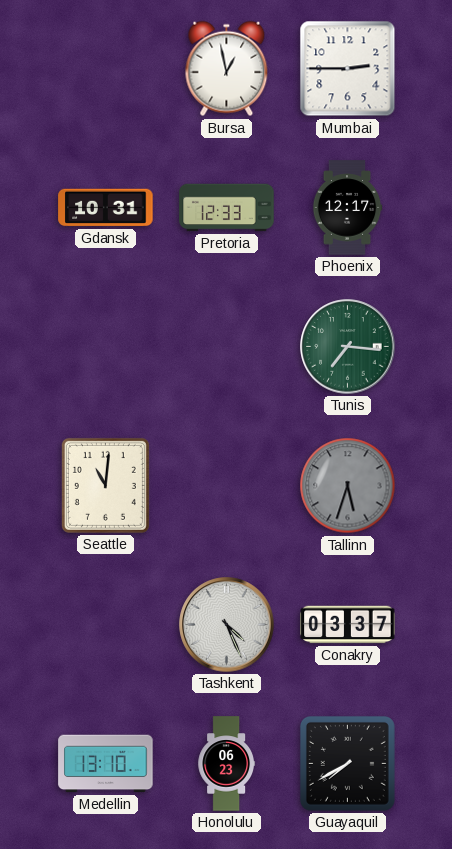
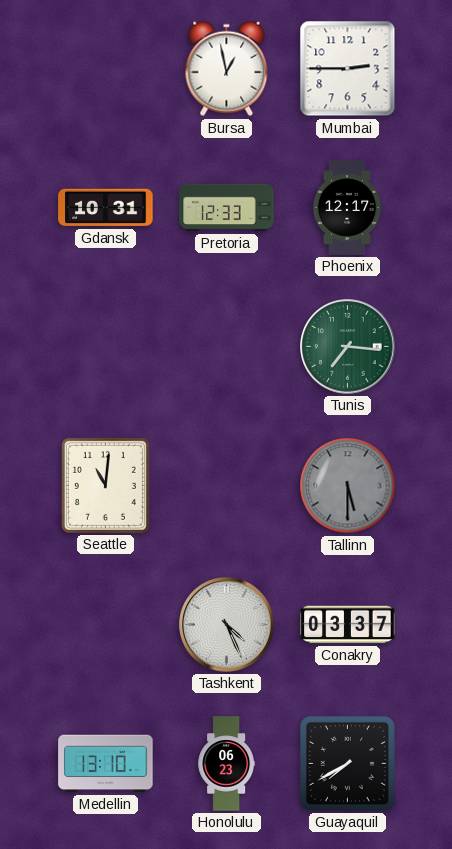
Tallinn: 5:33 -> 5:30 (348, 486)
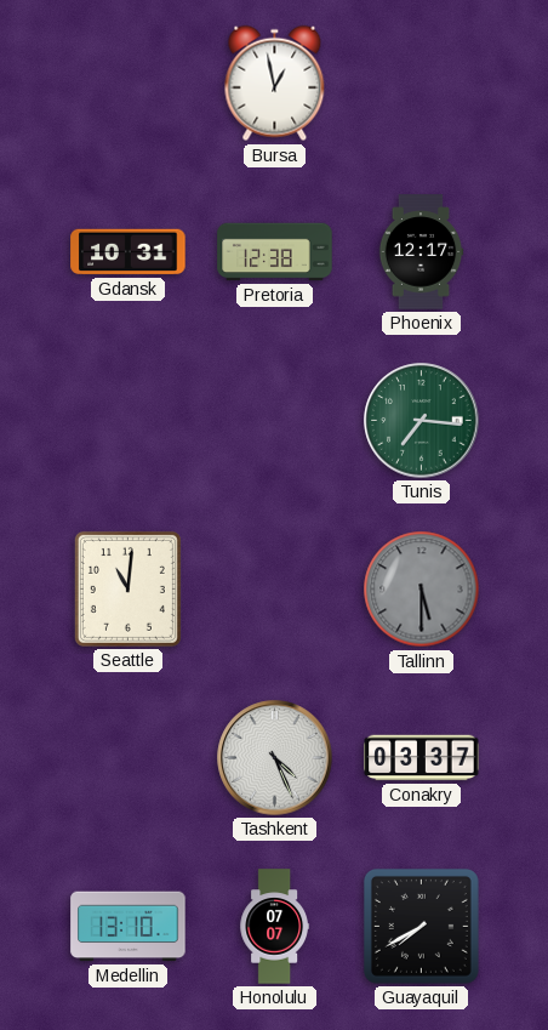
Mumbai: 2:45 -> none (348, 69)
Pretoria: 12:33 -> 12:38 (275, 252)
Honolulu: 06:23 -> 07:07 (274, 927)
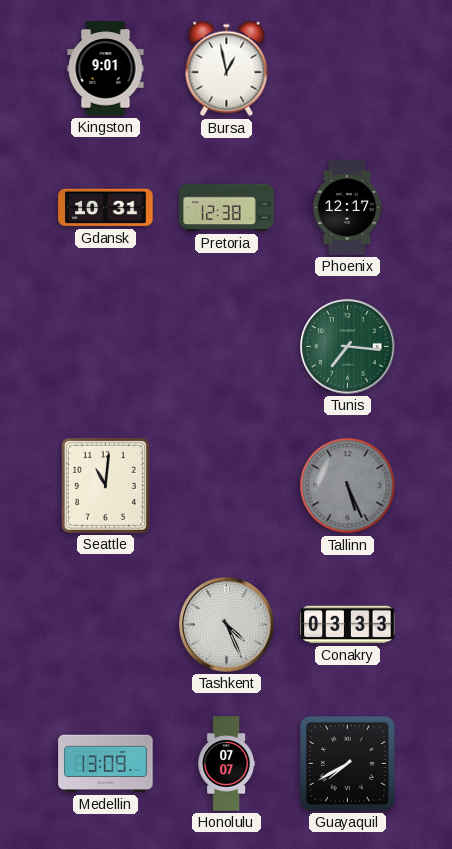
Kingston: none -> 9:01 (106, 69)
Tallinn: 5:30 -> 5:26 (348, 486)
Conakry: 03:37 -> 03:33 (348, 625)
Medellin: 13:10 -> 13:09 (106, 764)
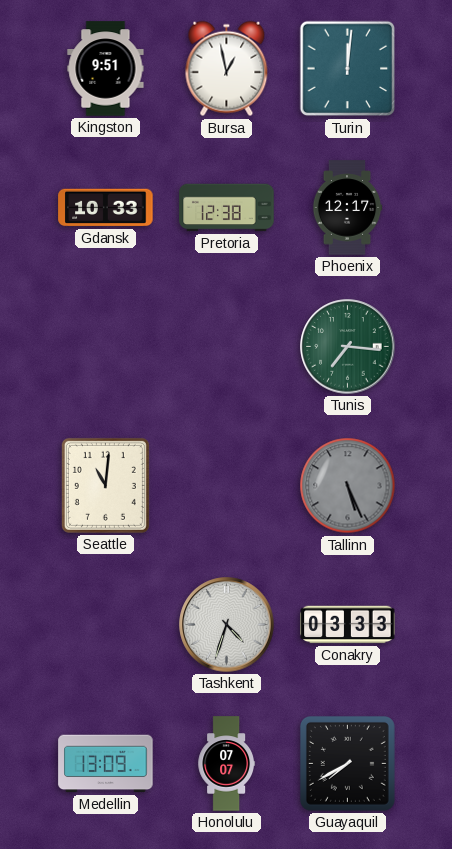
Kingston: 9:01 -> 9:51 (106, 69)
Turin: none -> 12:01 (348, 69)
Gdansk: 10:31 -> 10:33 (106, 208)
Tashkent: 4:26 -> 4:33 (227, 625)
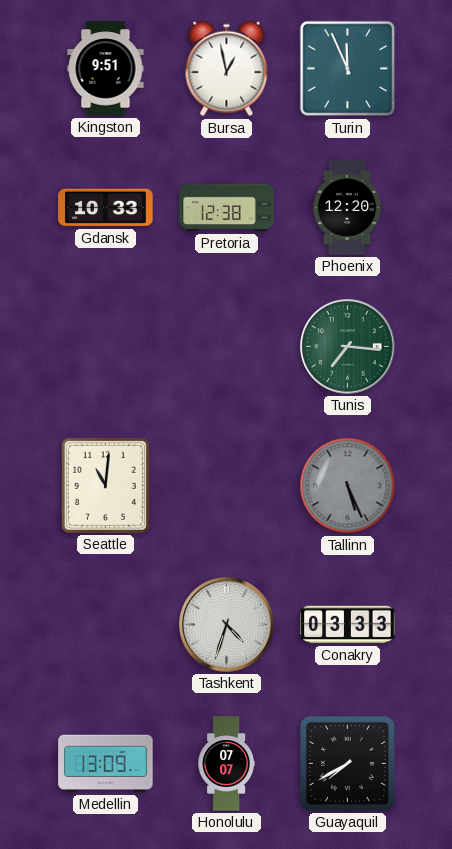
Turin: 12:01 -> 11:56 (348, 69)
Phoenix: 12:17 -> 12:20 (347, 208)
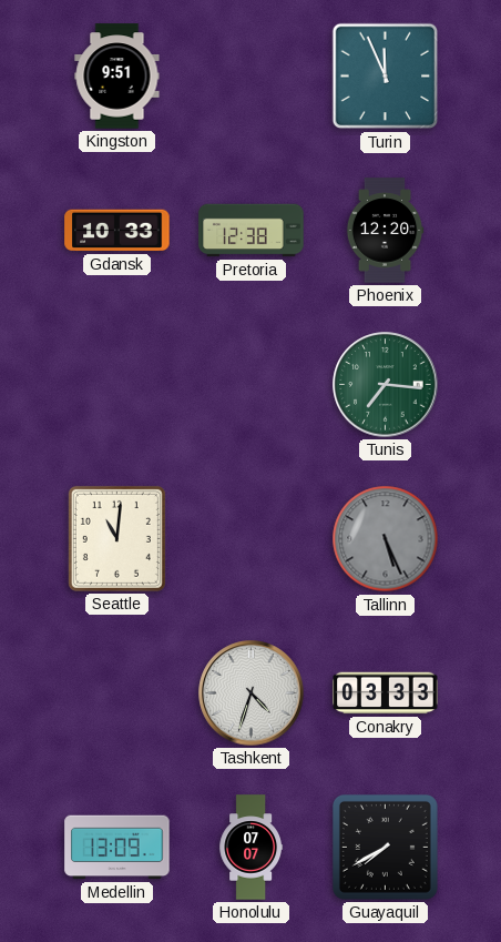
Bursa: 12:58 -> none (227, 69)
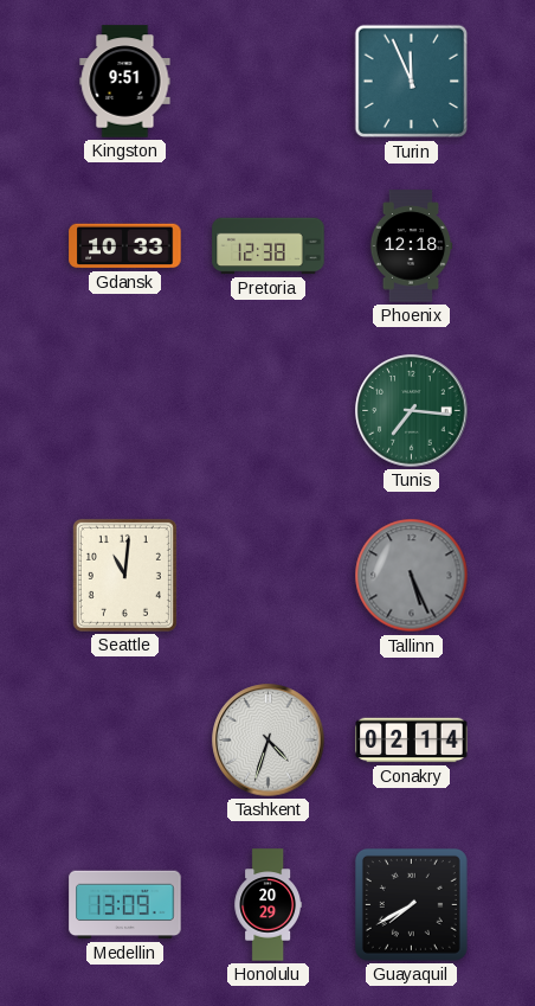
Phoenix: 12:20 -> 12:18 (411, 246)
Conakry: 03:33 -> 02:14 (412, 741)
Honolulu: 07:07 -> 20:29 (267, 905)
